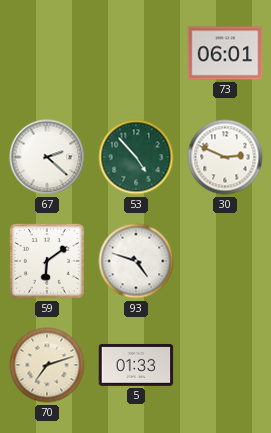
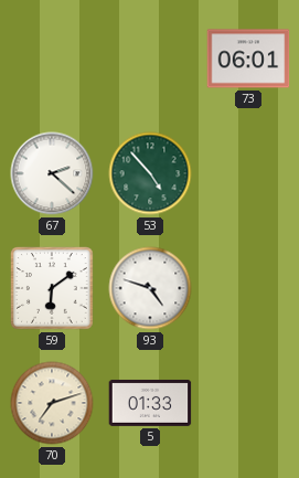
30: 2:49 -> none (225, 157)
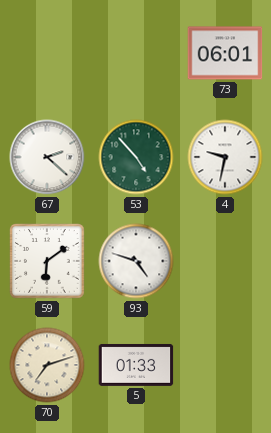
4: none -> 9:32 (225, 157)
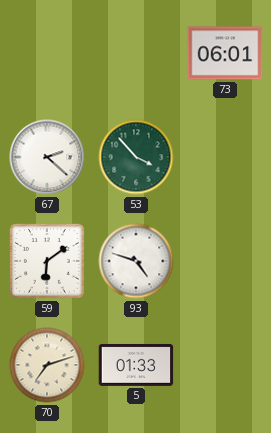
53: 4:53 -> 3:53 (136, 157)
4: 9:32 -> none (225, 157)
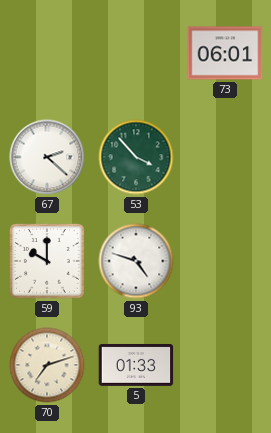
59: 6:09 -> 10:00 (47, 261)
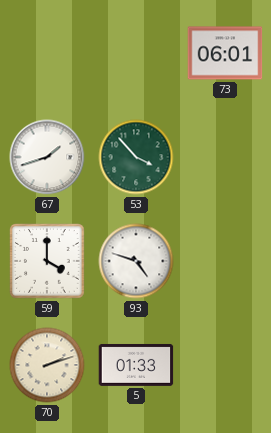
67: 2:22 -> 1:42 (47, 157)
59: 10:00 -> 4:00 (47, 261)
70: 7:12 -> 2:12 (47, 365)
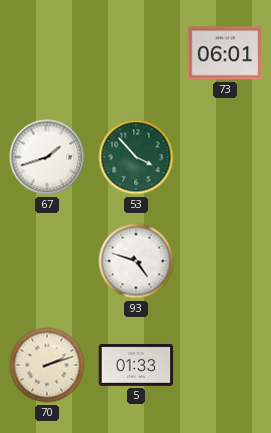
59: 4:00 -> none (47, 261)
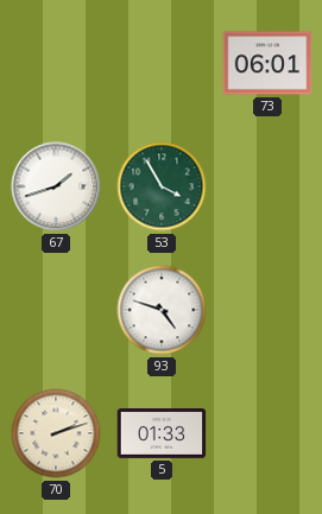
53: 3:53 -> 3:55 (162, 186)
